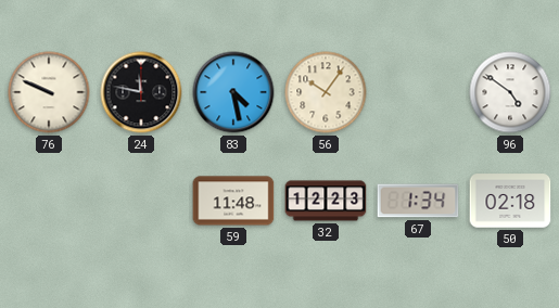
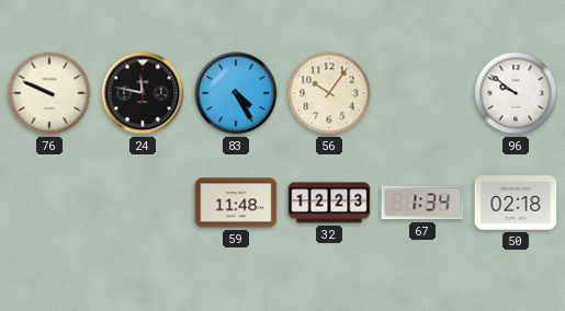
83: 4:28 -> 4:25 (236, 93)
96: 4:51 -> 9:51 (516, 93)
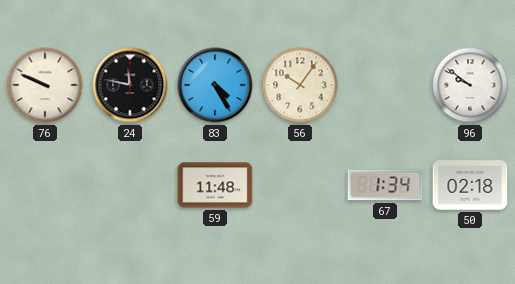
32: 12:23 -> none (329, 203)
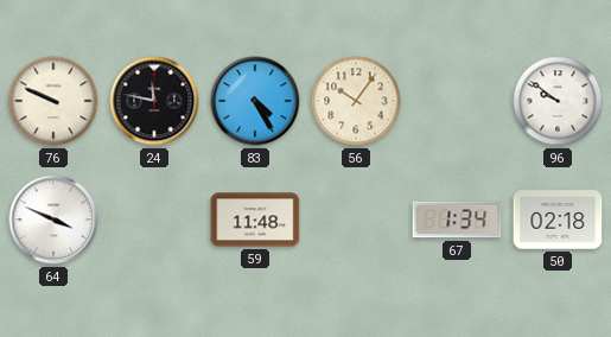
64: none -> 3:49 (53, 220)
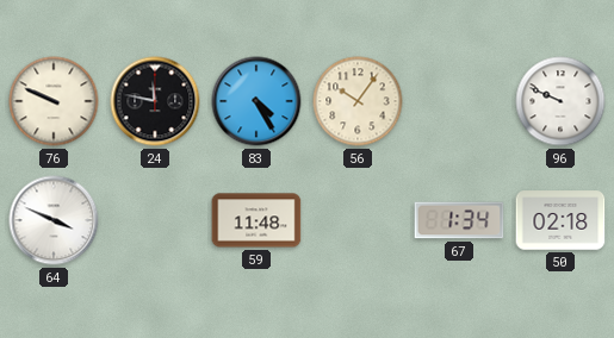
96: 9:51 -> 9:49 (560, 101)
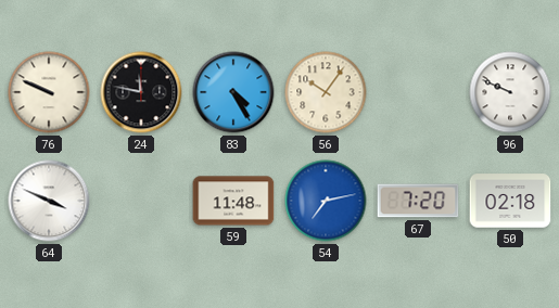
54: none -> 7:13 (326, 201)
67: 1:34 -> 7:20 (418, 201)
